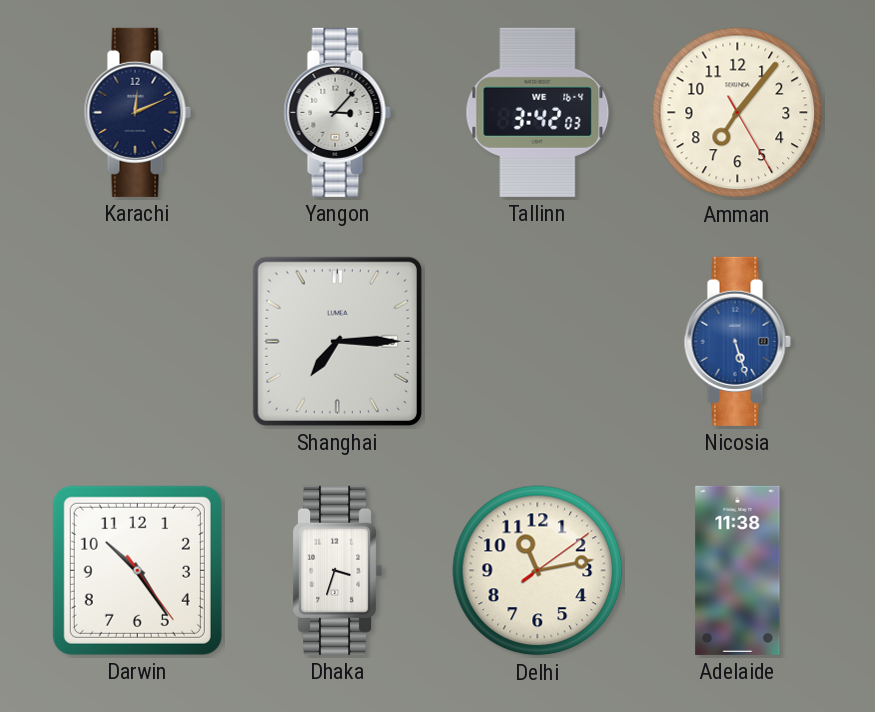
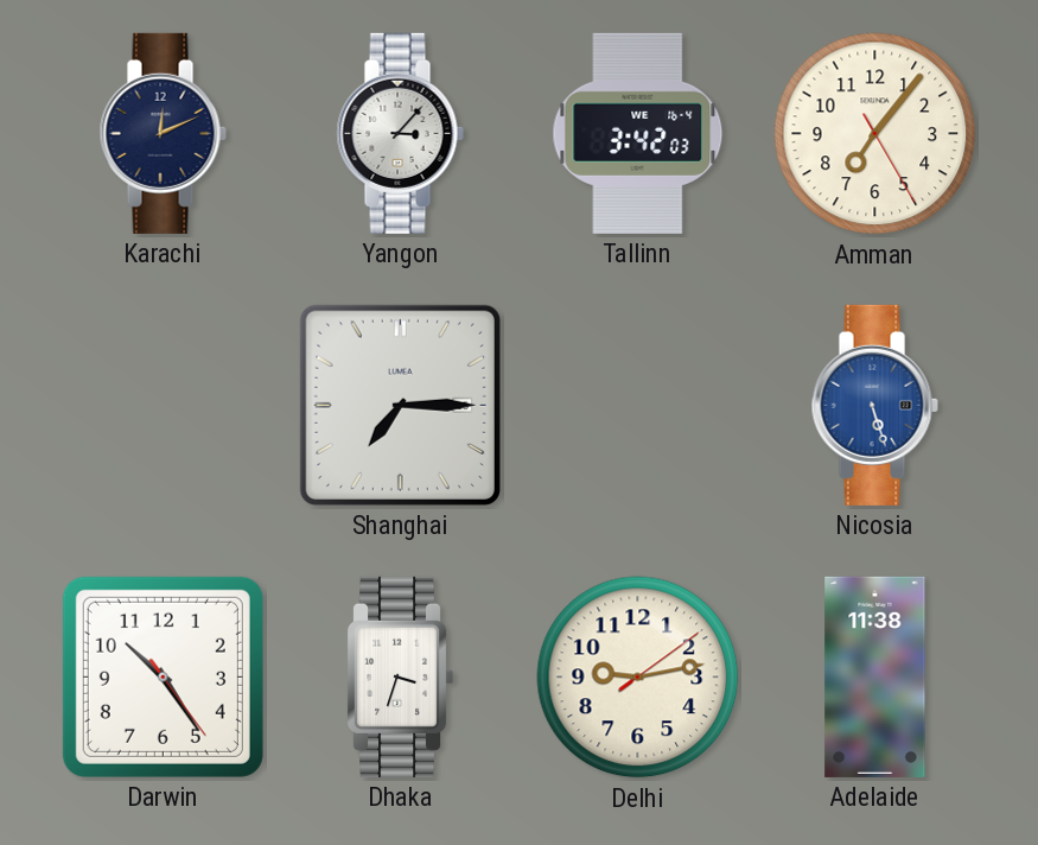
Delhi: 11:13 -> 9:13 (638, 678)
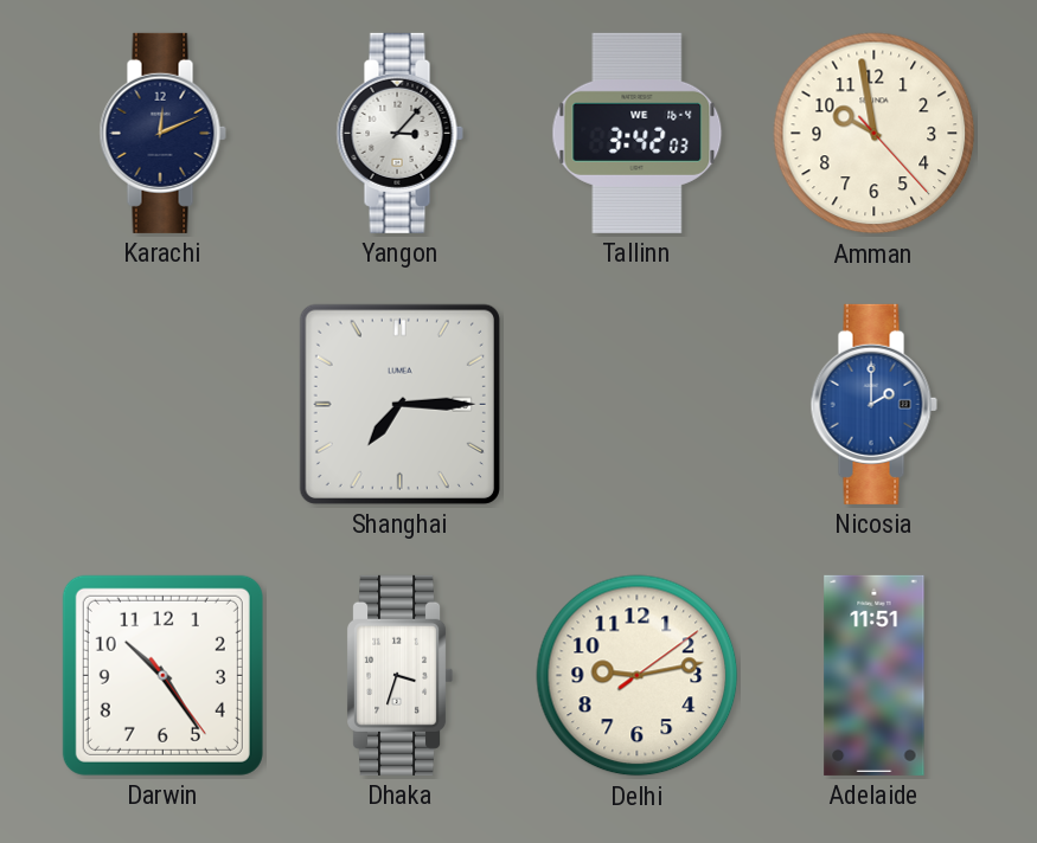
Amman: 7:06 -> 9:58 (875, 134)
Nicosia: 5:27 -> 2:00 (873, 404)
Adelaide: 11:38 -> 11:51 (875, 675)
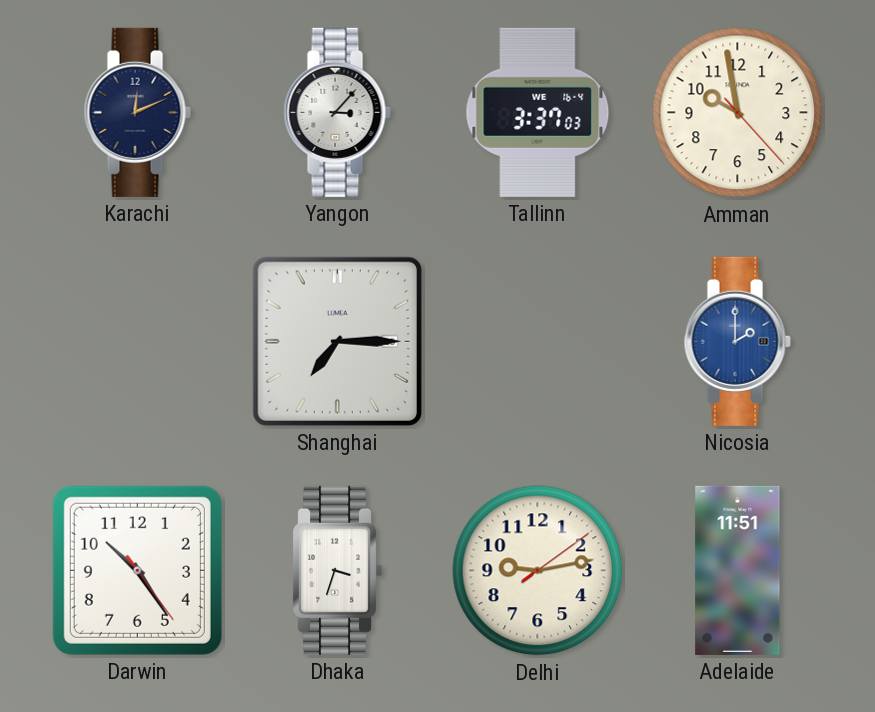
Tallinn: 3:42 -> 3:37 (538, 112)
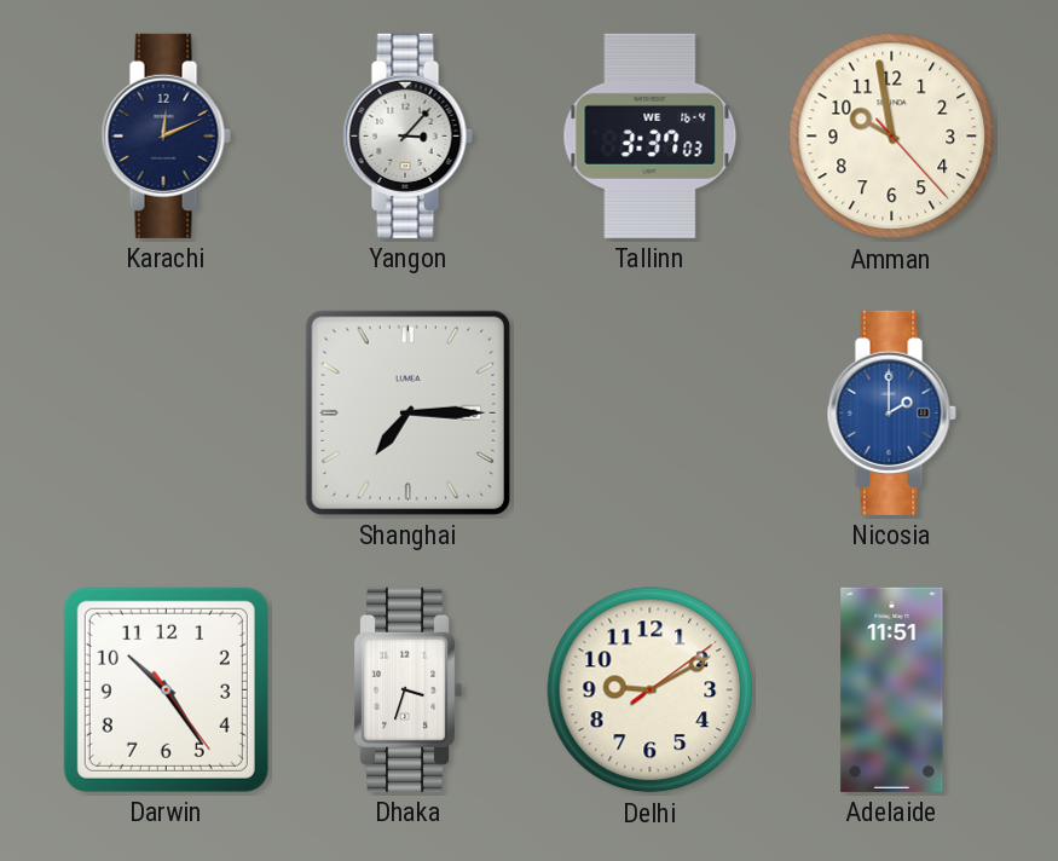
Delhi: 9:13 -> 9:10 (651, 690)
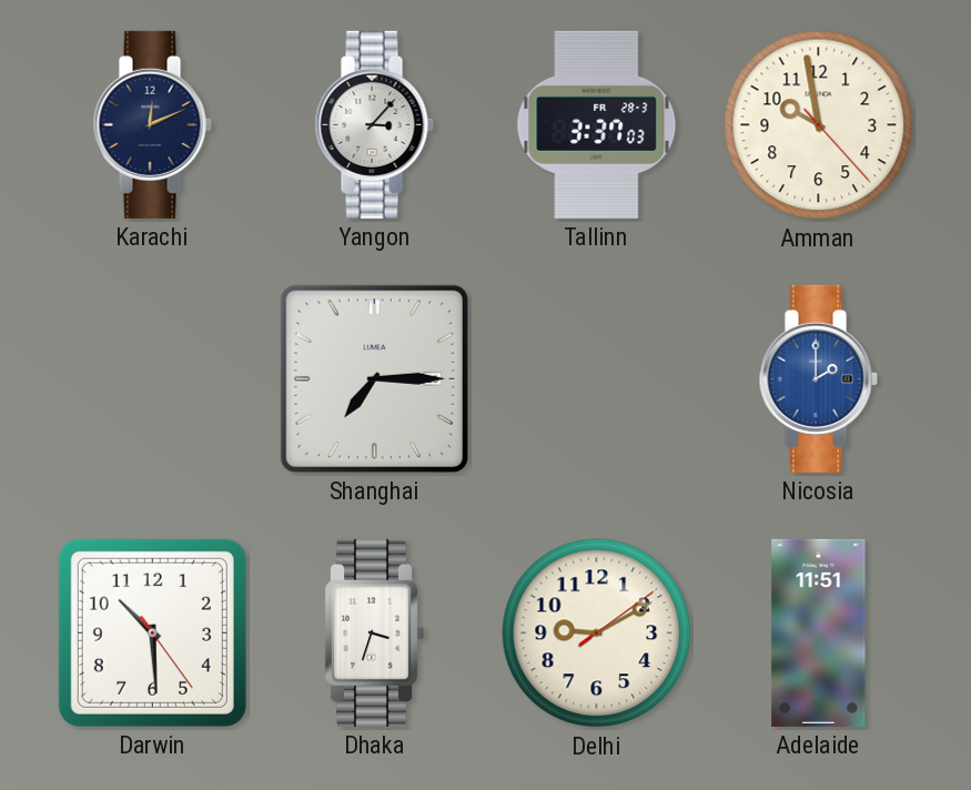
Tallinn date: WE 16-4 -> FR 28-3 (597, 124)
Darwin: 10:24 -> 10:29 (152, 632)
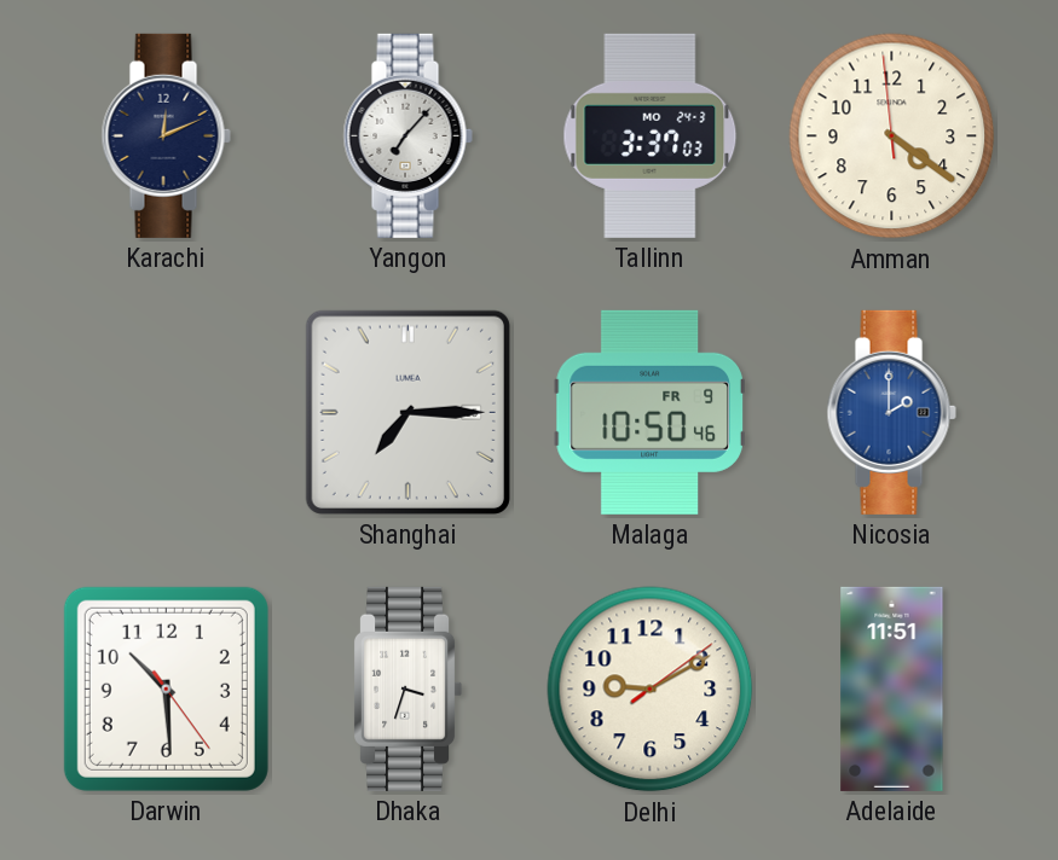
Yangon: 3:07 -> 7:07 (407, 135)
Tallinn date: FR 28-3 -> MO 24-3 (651, 135)
Amman: 9:58 -> 4:20 (892, 136)
Malaga: none -> 10:50 (649, 412)
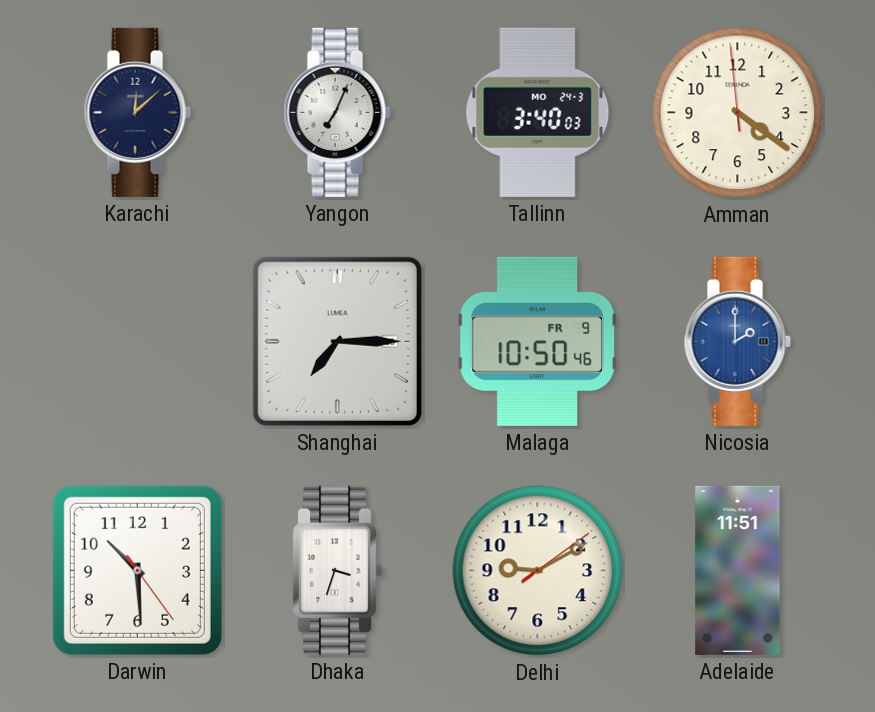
Karachi: 12:11 -> 12:08 (137, 112)
Yangon: 7:07 -> 7:04 (337, 112)
Tallinn: 3:37 -> 3:40 (538, 112)
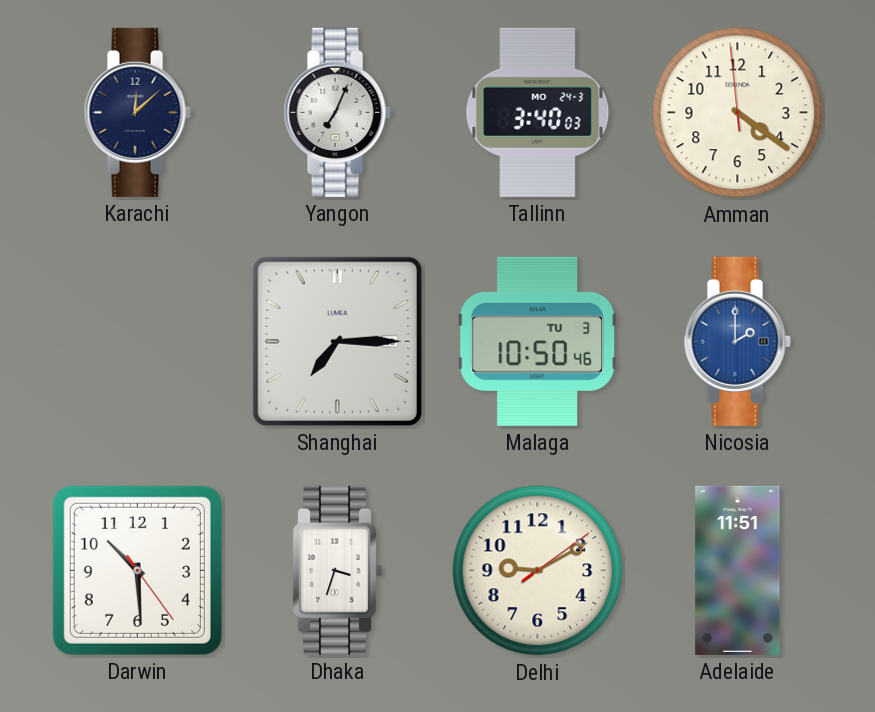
Malaga date: FR 9 -> TU 3 (537, 341)
